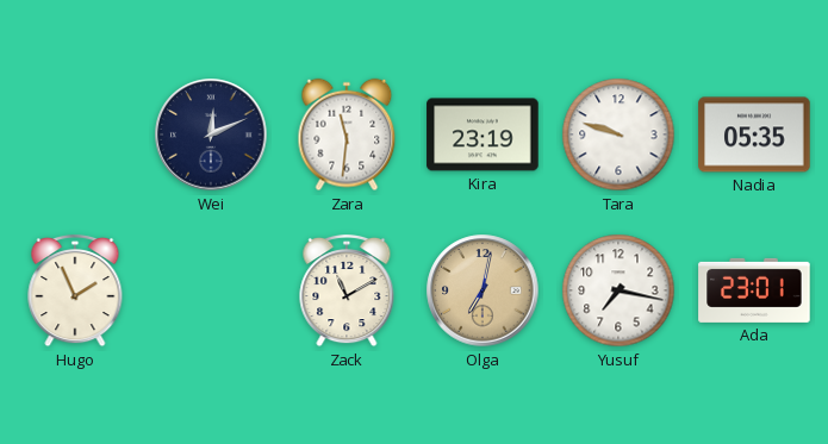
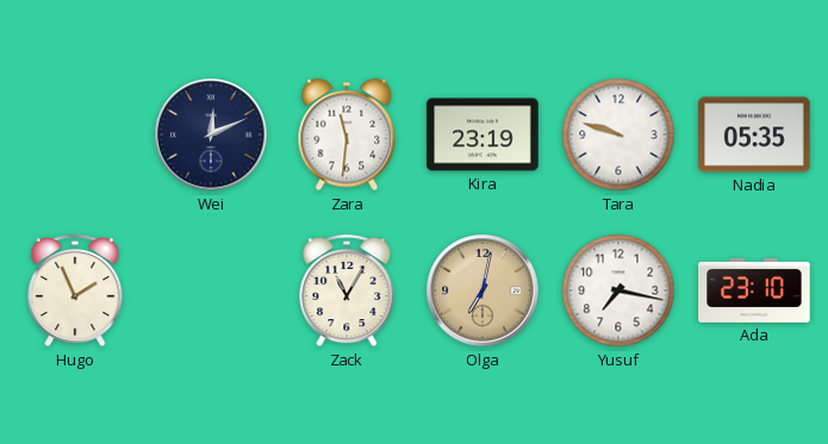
Zack: 11:10 -> 11:05 (347, 290)
Ada: 23:01 -> 23:10 (754, 290)
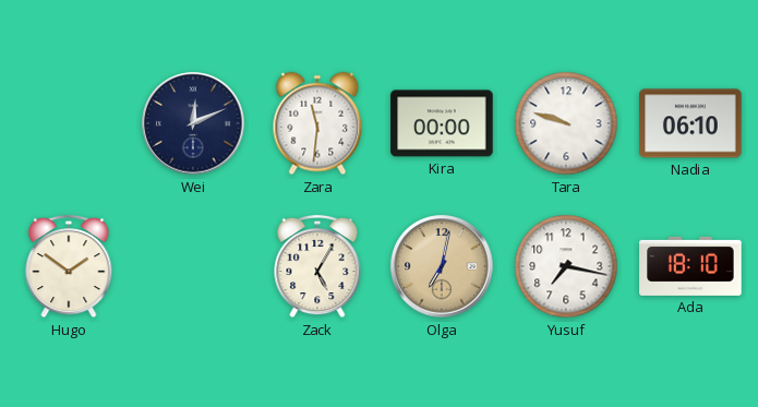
Kira: 23:19 -> 00:00 (442, 123)
Nadia: 05:35 -> 06:10 (690, 123)
Hugo: 1:56 -> 1:51 (69, 266)
Zack: 11:05 -> 5:05 (317, 266)
Ada: 23:10 -> 18:10 (690, 266)
